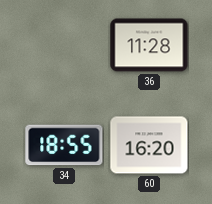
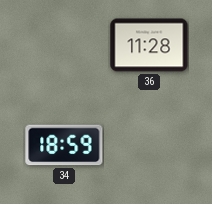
34: 18:55 -> 18:59 (64, 145)
60: 16:20 -> none (149, 145)
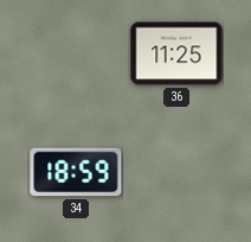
36: 11:28 -> 11:25 (176, 53)
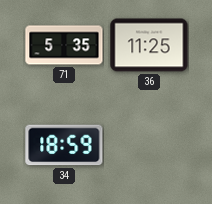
71: none -> 5:35 (64, 45)
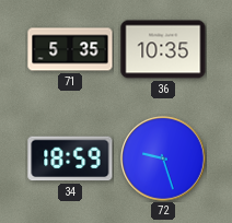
36: 11:25 -> 10:35 (163, 49)
72: none -> 9:27 (163, 159)
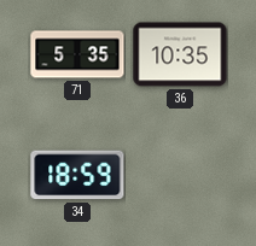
72: 9:27 -> none (163, 159)
